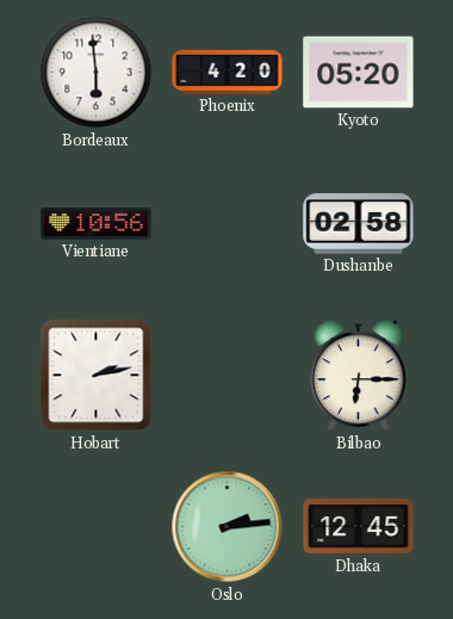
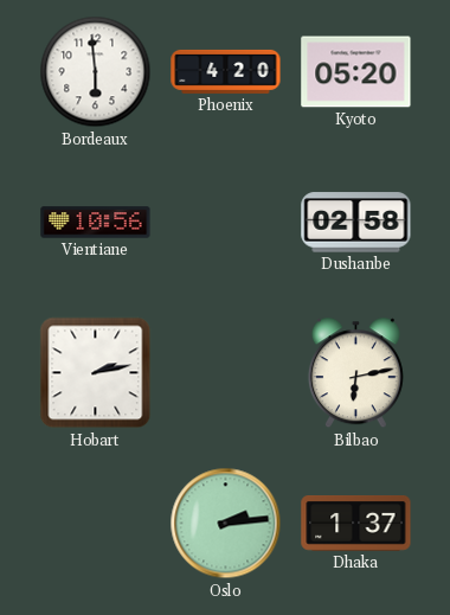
Bilbao: 6:15 -> 6:13 (355, 373)
Dhaka: 12:45 -> 1:37 (356, 524)
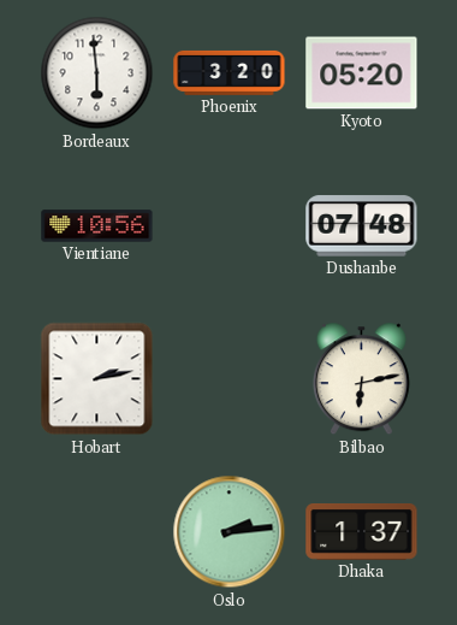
Phoenix: 4:20 -> 3:20 (230, 72)
Dushanbe: 02:58 -> 07:48 (362, 226)
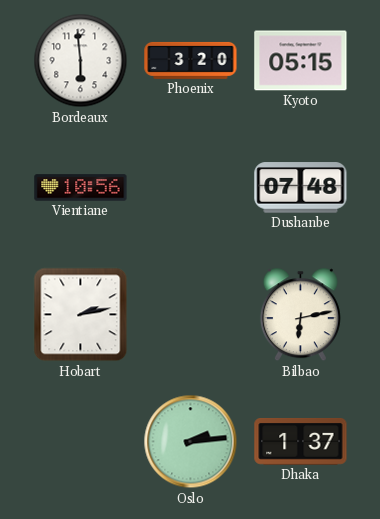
Kyoto: 05:20 -> 05:15 (301, 61)
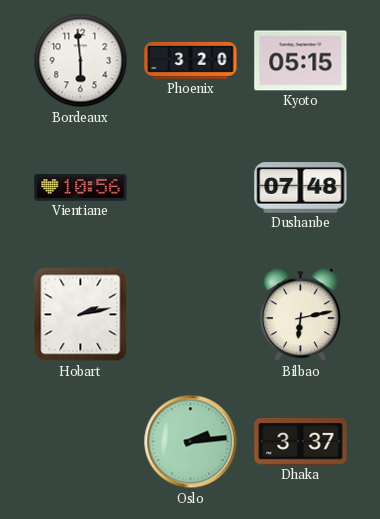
Dhaka: 1:37 -> 3:37 (301, 442)
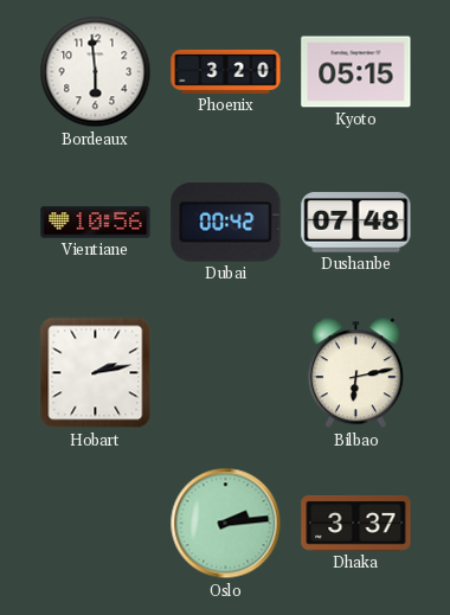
Dubai: none -> 00:42 (226, 223)
